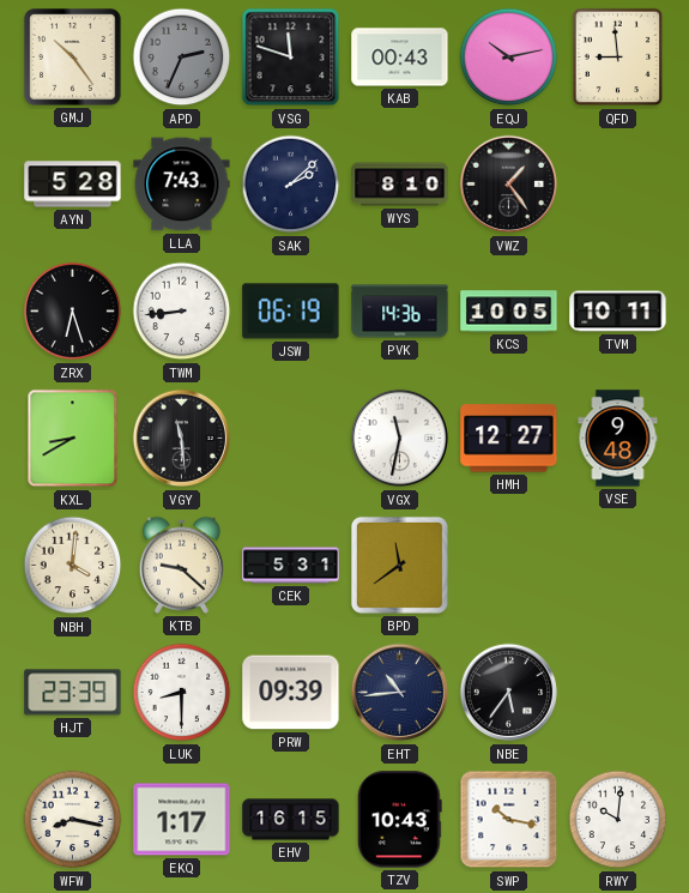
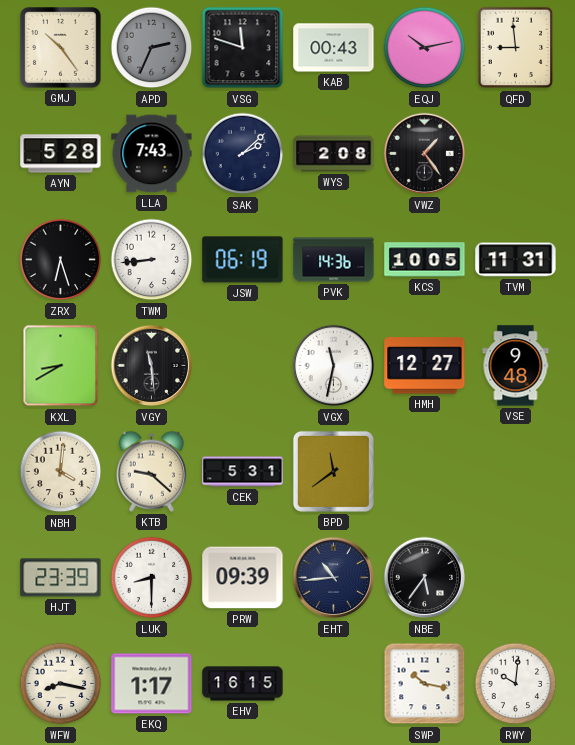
WYS: 8:10 -> 2:08 (334, 154)
TVM: 10:11 -> 11:31 (516, 260)
TZV: 10:43 -> none (400, 820)
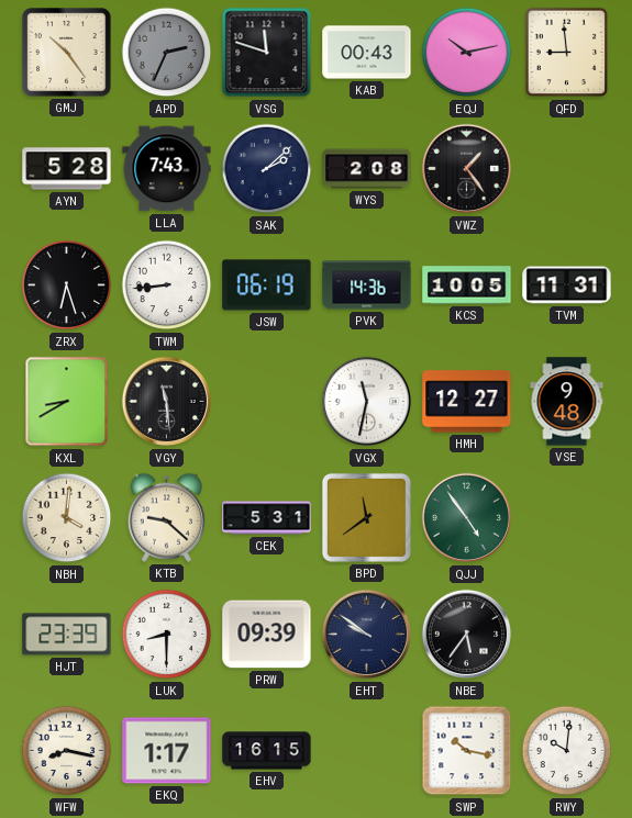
QJJ: none -> 4:54 (467, 518)
EHT: 10:44 -> 9:51 (367, 635)
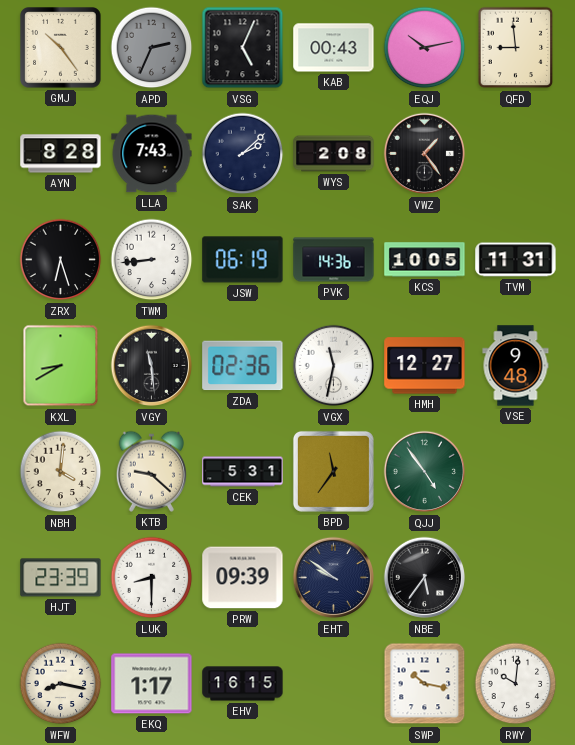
VSG: 11:48 -> 5:04 (243, 48)
AYN: 5:28 -> 8:28 (61, 154)
ZDA: none -> 02:36 (243, 366)
BPD: 11:39 -> 11:36 (333, 471)
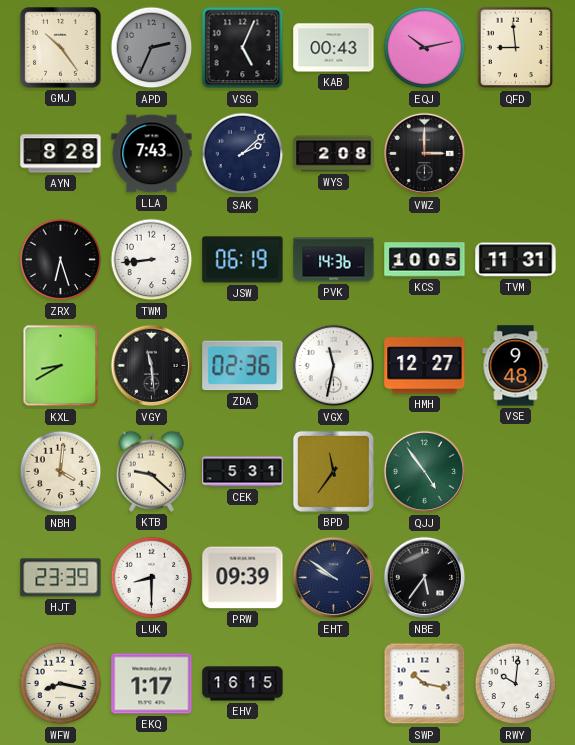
VWZ: 1:24 -> 3:00 (425, 154)
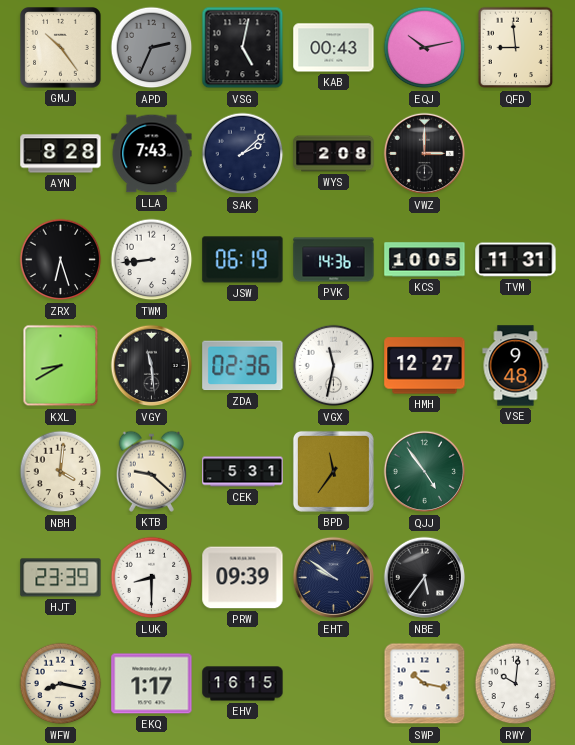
VSG: 5:04 -> 5:02 (243, 48)
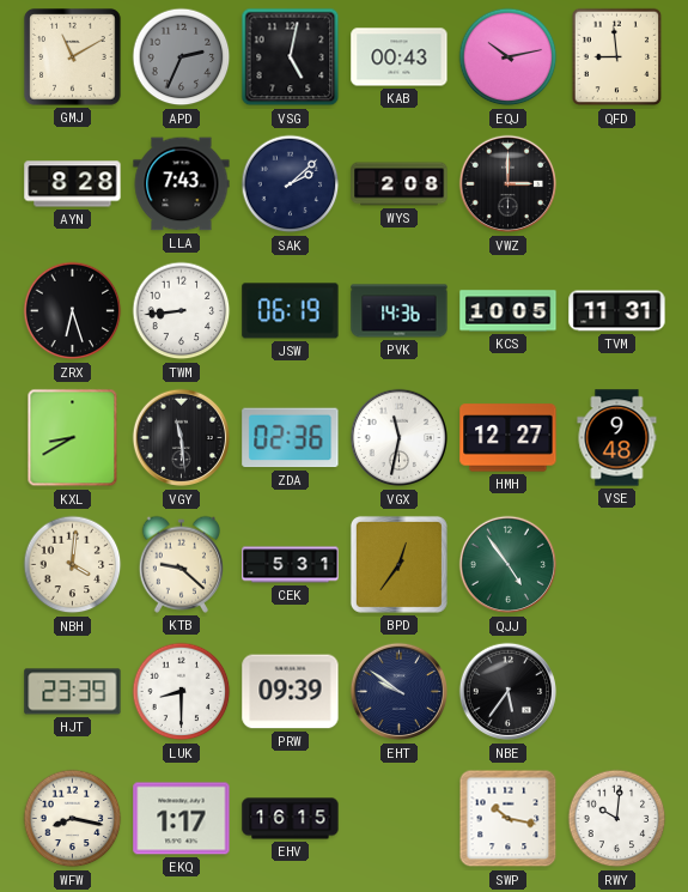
GMJ: 10:24 -> 11:10 (73, 57)
BPD: 11:36 -> 12:36 (398, 564)
